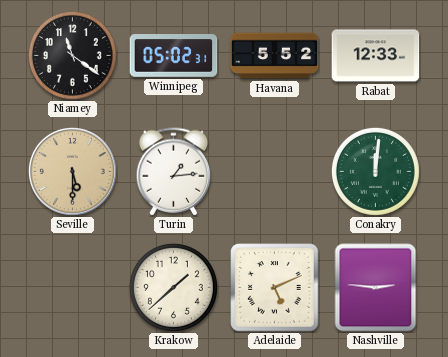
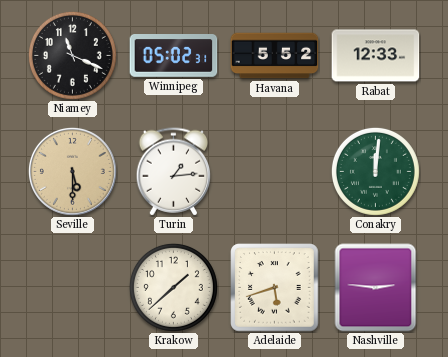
Niamey: 11:21 -> 11:19 (72, 55)
Adelaide: 5:11 -> 5:42 (275, 288)
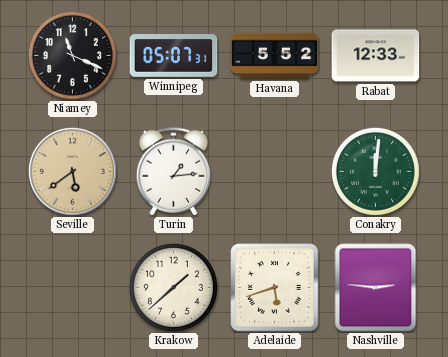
Winnipeg: 05:02 -> 05:07 (174, 56)
Seville: 5:30 -> 5:39 (72, 171)
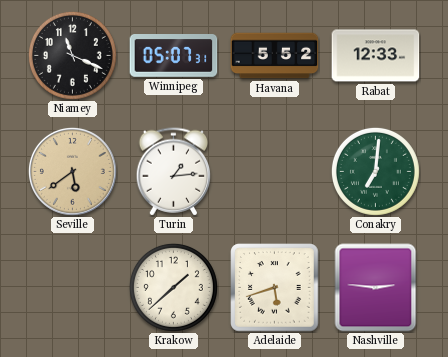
Conakry: 12:01 -> 7:01 (375, 171)
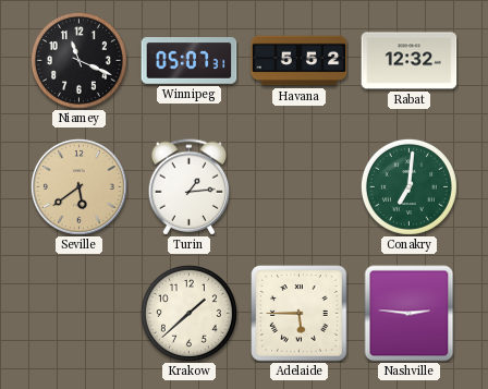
Rabat: 12:33 -> 12:32 (410, 61)
Adelaide: 5:42 -> 5:45 (300, 314)
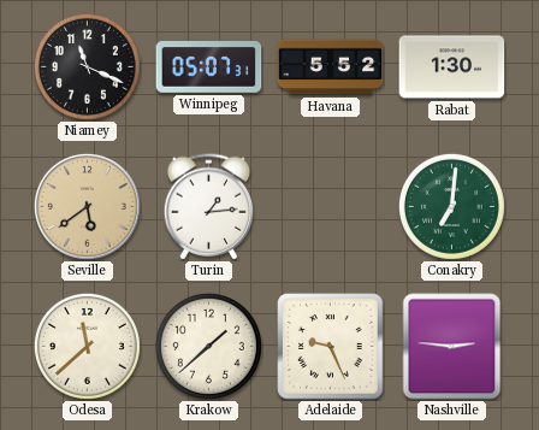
Rabat: 12:32 -> 1:30 (452, 67)
Odesa: none -> 11:38 (87, 346)
Adelaide: 5:45 -> 9:26 (331, 347)
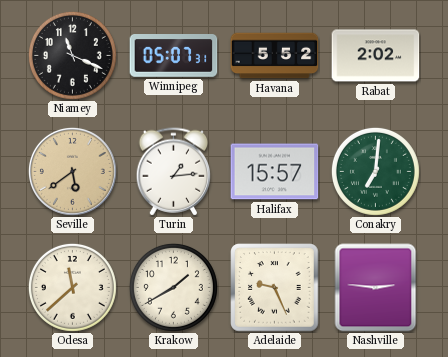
Rabat: 1:30 -> 2:02 (376, 56)
Halifax: none -> 15:57 (275, 172)
Krakow: 1:38 -> 1:40 (173, 287)
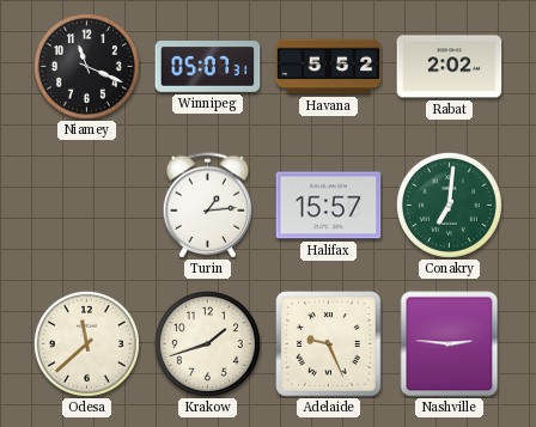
Seville: 5:39 -> none (72, 171)
Krakow: 1:40 -> 1:42 (207, 343)
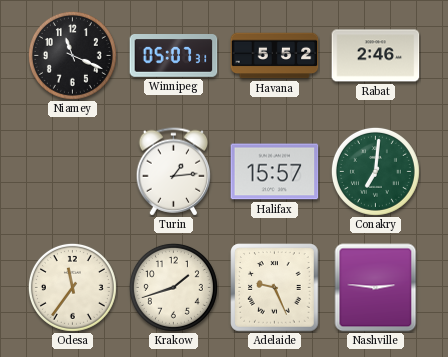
Rabat: 2:02 -> 2:46 (376, 56)
Odesa: 11:38 -> 11:36 (72, 287)
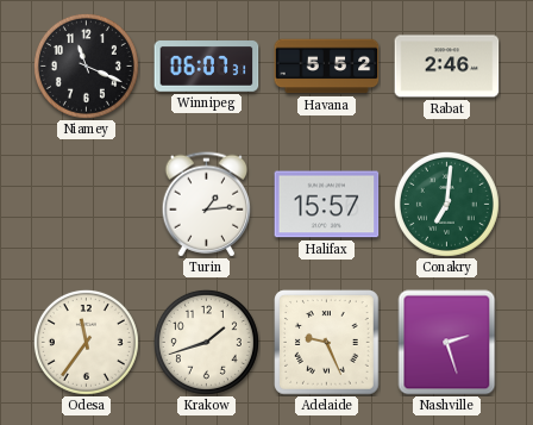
Winnipeg: 05:07 -> 06:07 (207, 67)
Nashville: 2:46 -> 2:27 (447, 343)
